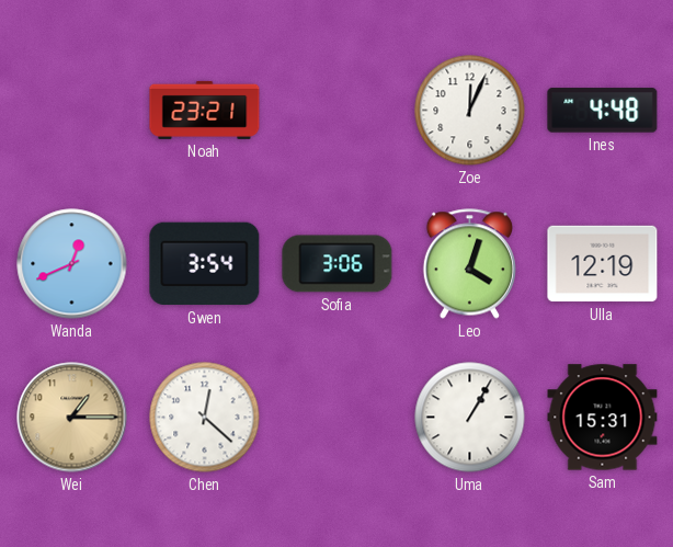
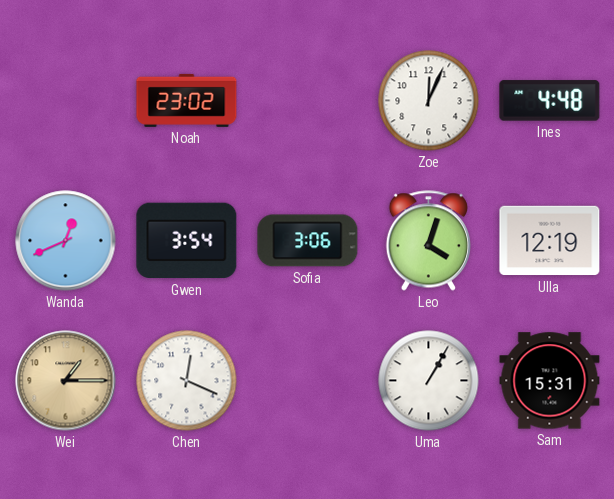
Noah: 23:21 -> 23:02 (187, 100)
Chen: 12:22 -> 12:19 (187, 381)
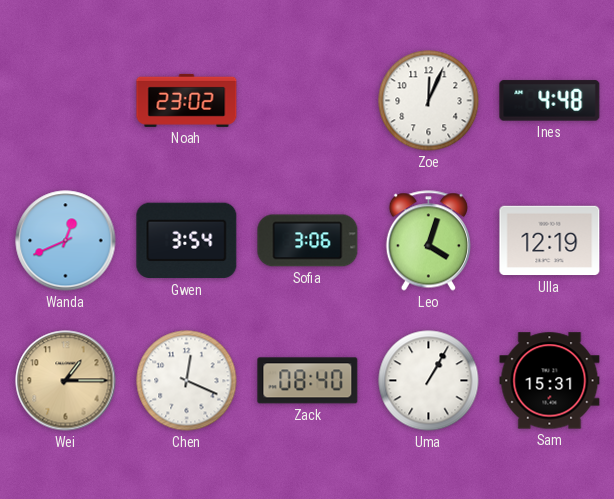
Zack: none -> 08:40 (308, 381)
